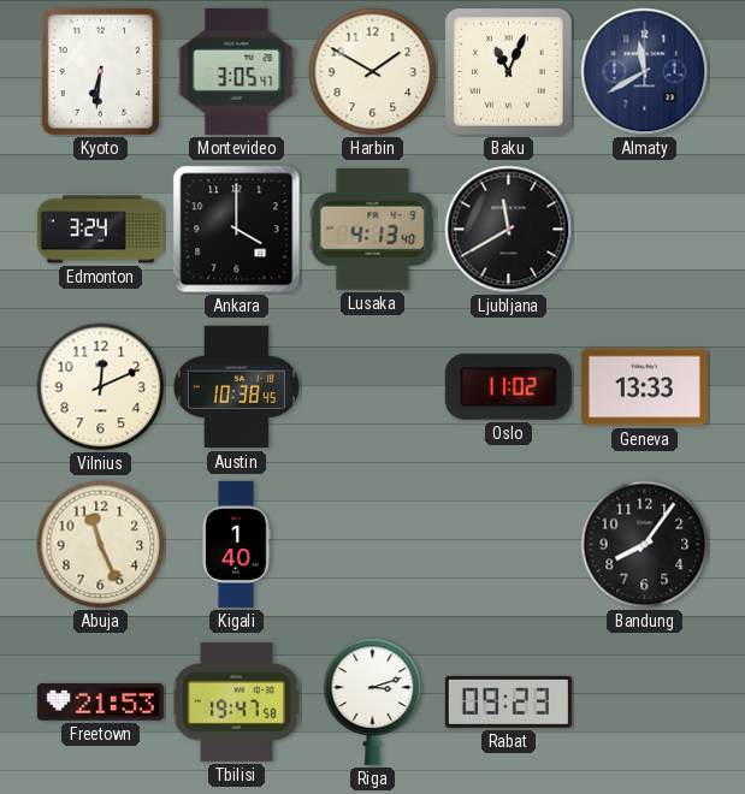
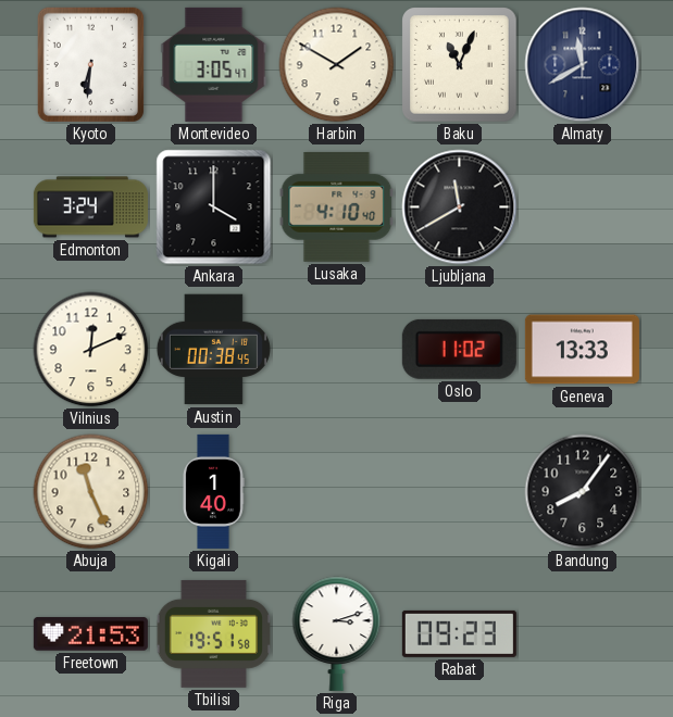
Lusaka: 4:13 -> 4:10 (337, 206)
Austin: 10:38 -> 00:38 (213, 350)
Tbilisi: 19:47 -> 19:51 (213, 633)
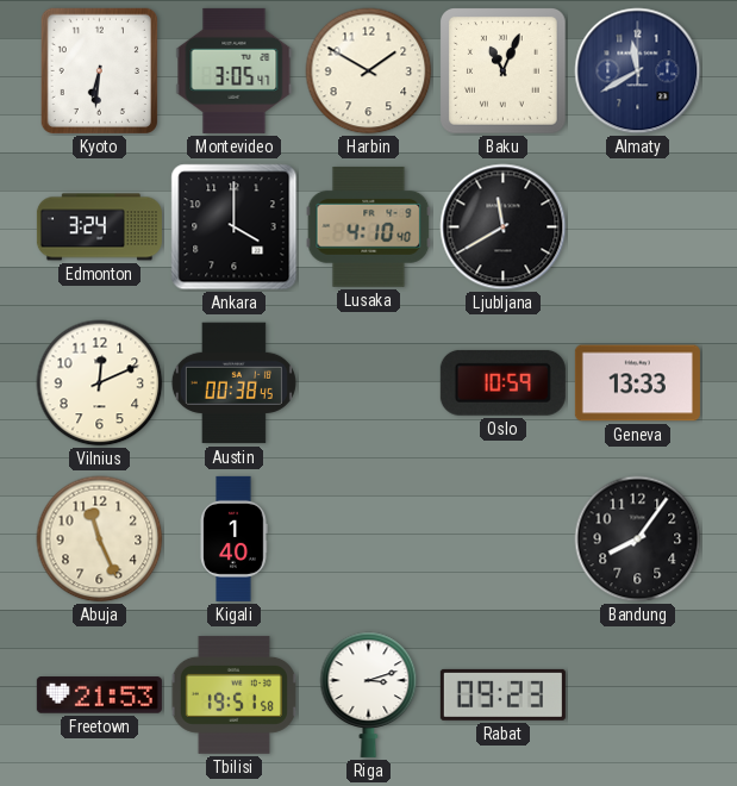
Oslo: 11:02 -> 10:59 (502, 382)
